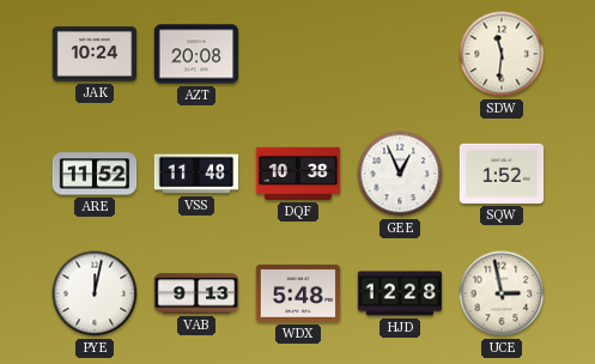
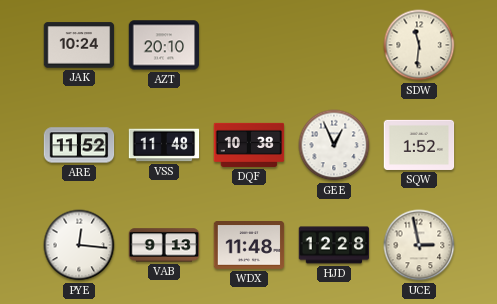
AZT: 20:08 -> 20:10 (164, 45)
PYE: 12:02 -> 12:16 (79, 245)
WDX: 5:48 -> 11:48 (249, 246)
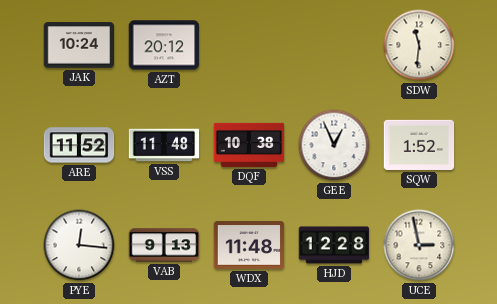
AZT: 20:10 -> 20:12 (164, 45)
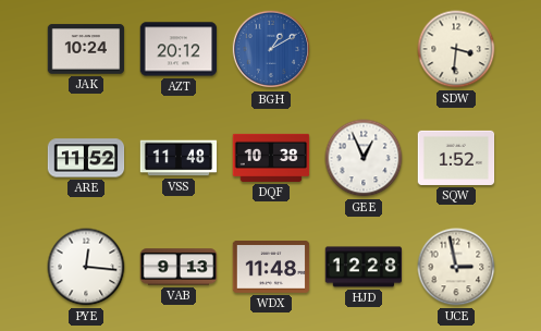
BGH: none -> 1:10 (271, 49)
SDW: 11:31 -> 3:31 (456, 49)
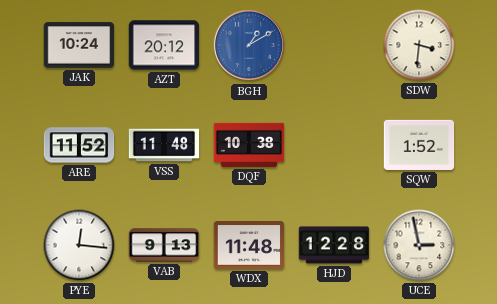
GEE: 12:56 -> none (364, 158)
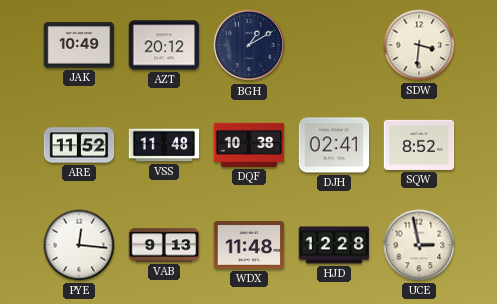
JAK: 10:24 -> 10:49 (79, 45)
BGH dial: blue -> navy (249, 45)
DJH: none -> 02:41 (334, 145)
SQW: 1:52 -> 8:52 (419, 145)
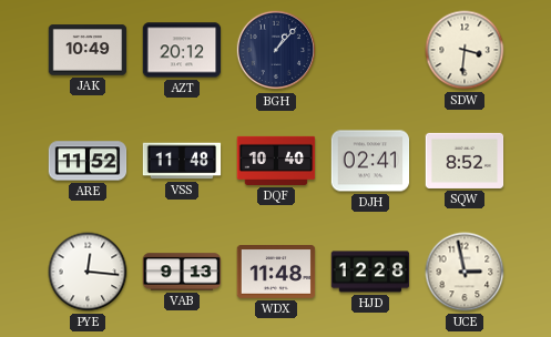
BGH: 1:10 -> 1:07 (276, 50)
DQF: 10:38 -> 10:40 (276, 161)
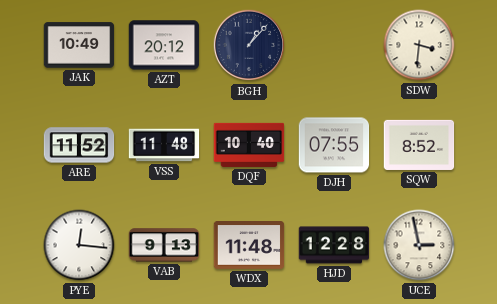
DJH: 02:41 -> 07:55 (334, 145)
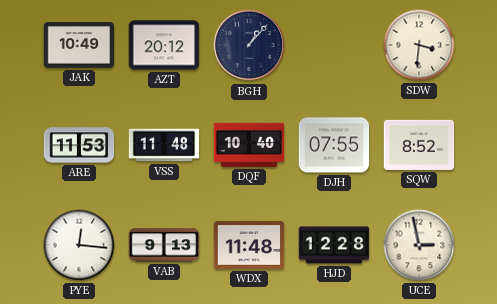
ARE: 11:52 -> 11:53 (79, 145)
